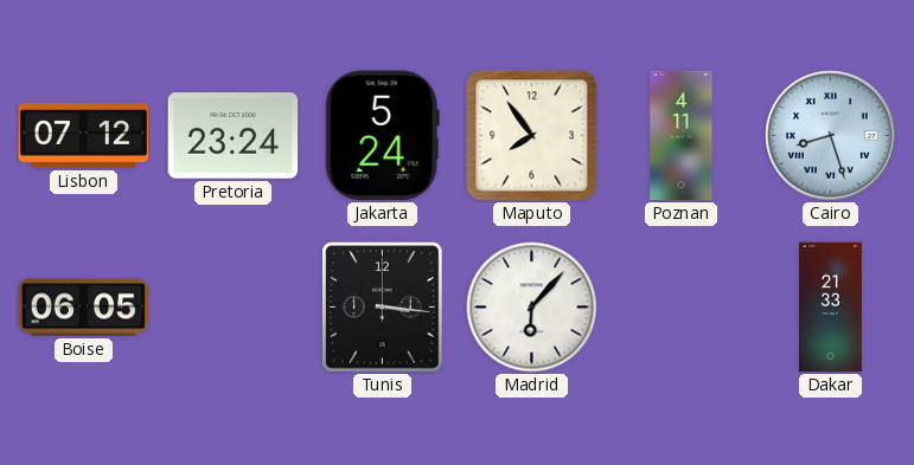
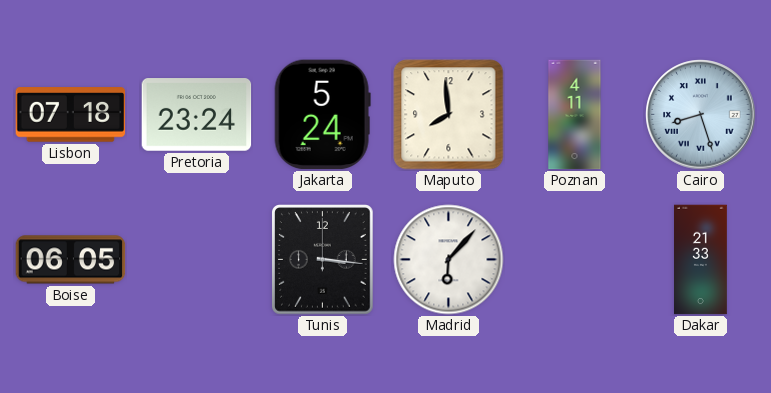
Lisbon: 07:12 -> 07:18 (71, 115)
Maputo: 7:54 -> 7:59 (449, 115)
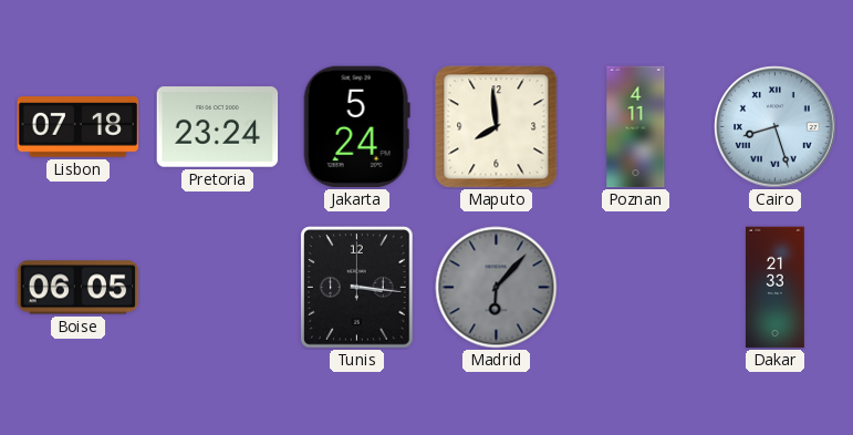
Madrid dial: white -> grey (497, 288)
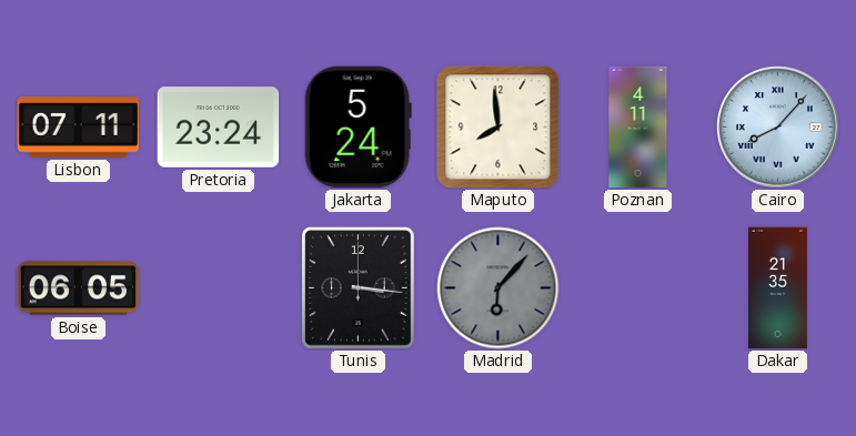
Lisbon: 07:18 -> 07:11 (79, 128)
Cairo: 8:27 -> 8:07 (778, 128)
Dakar: 21:33 -> 21:35 (778, 288)
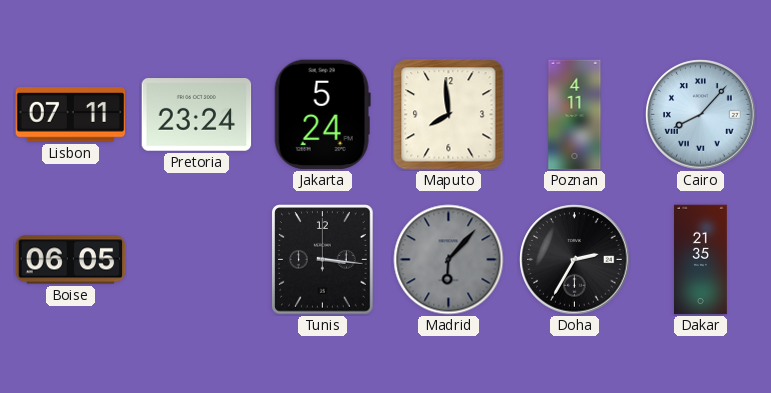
Doha: none -> 2:35 (575, 260)
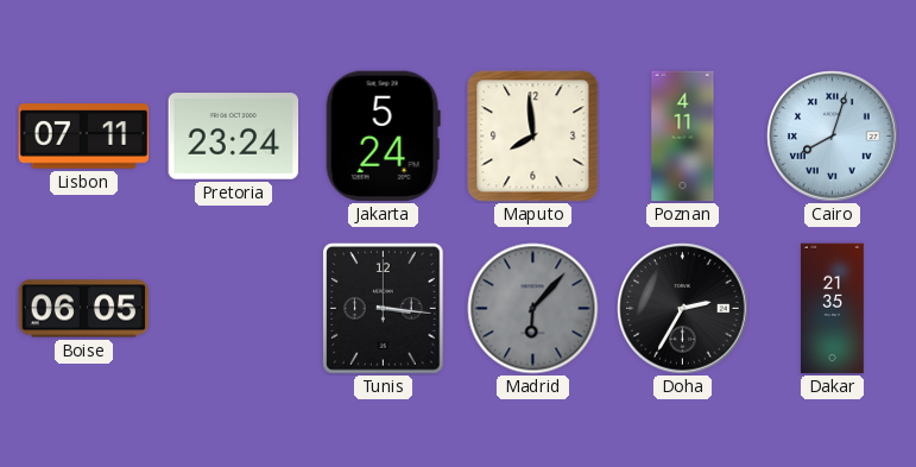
Cairo: 8:07 -> 8:03 (833, 137)
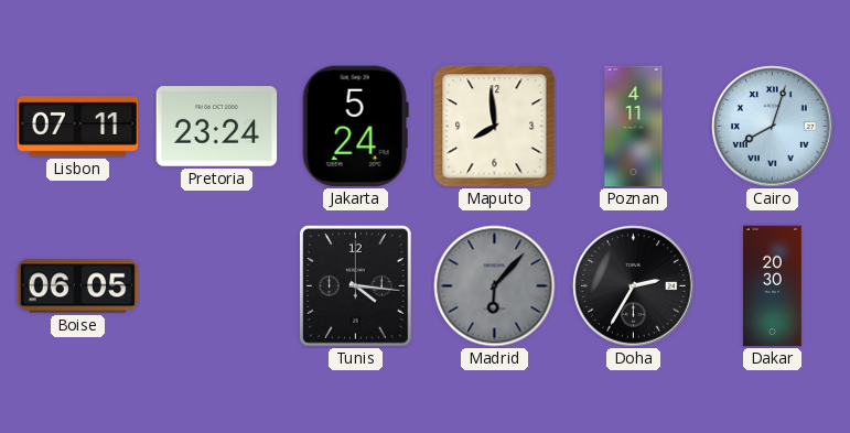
Tunis: 3:16 -> 4:16 (356, 286)
Dakar: 21:35 -> 20:30 (773, 286)
